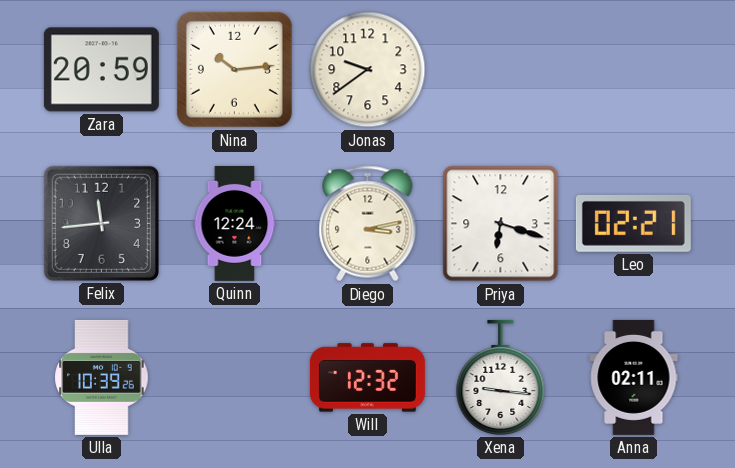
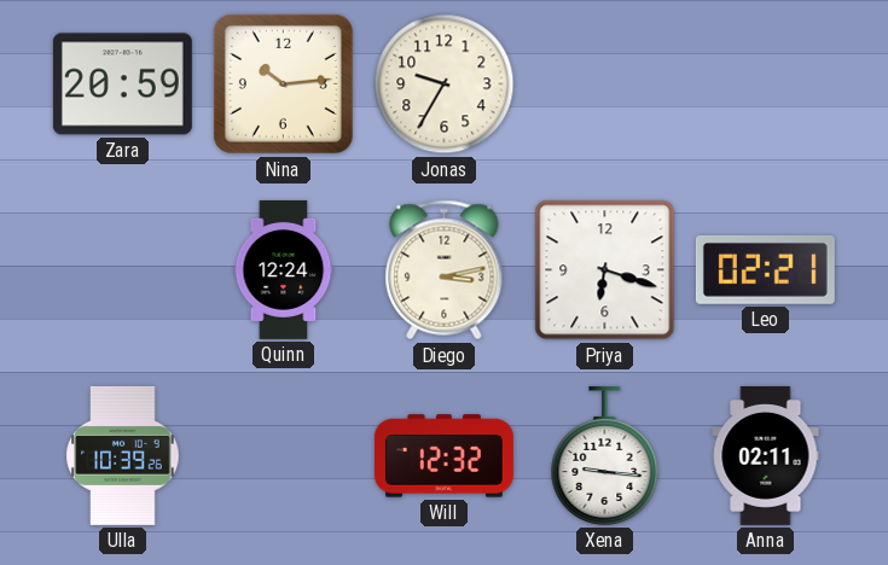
Jonas: 9:39 -> 9:35 (445, 85)
Felix: 11:44 -> none (101, 223)
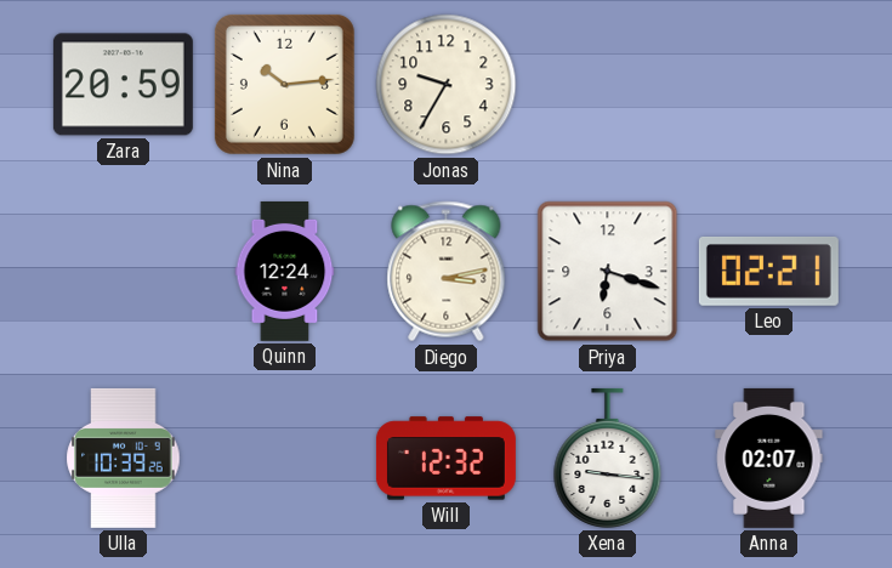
Anna: 02:11 -> 02:07 (769, 458)
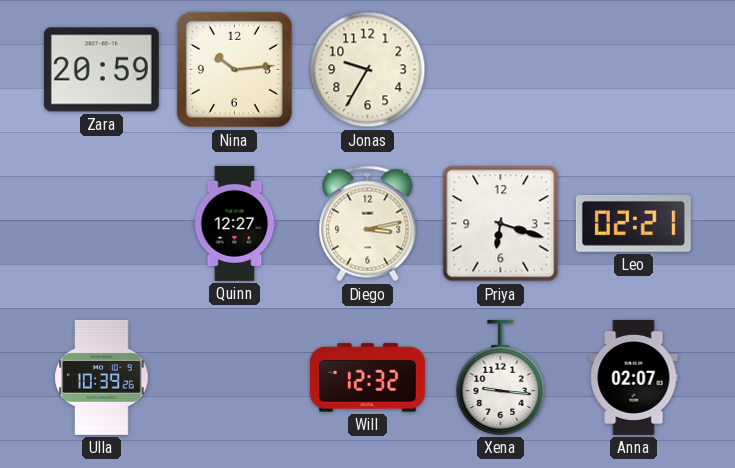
Quinn: 12:24 -> 12:27 (235, 223)
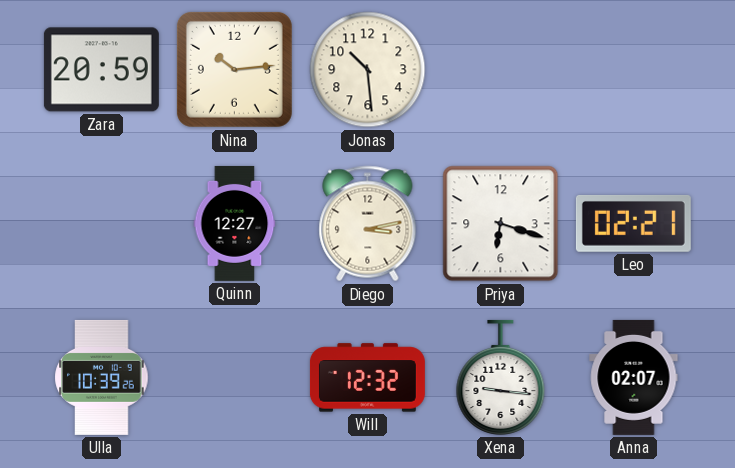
Jonas: 9:35 -> 10:29 (368, 70)
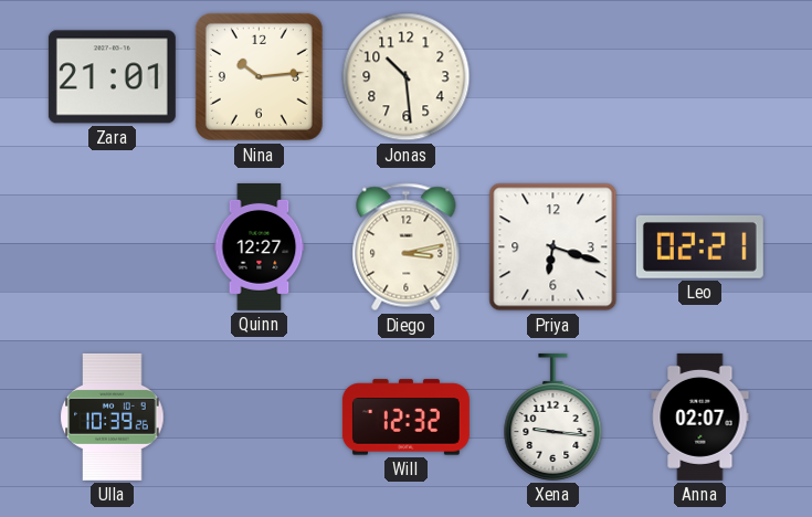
Zara: 20:59 -> 21:01 (112, 77)
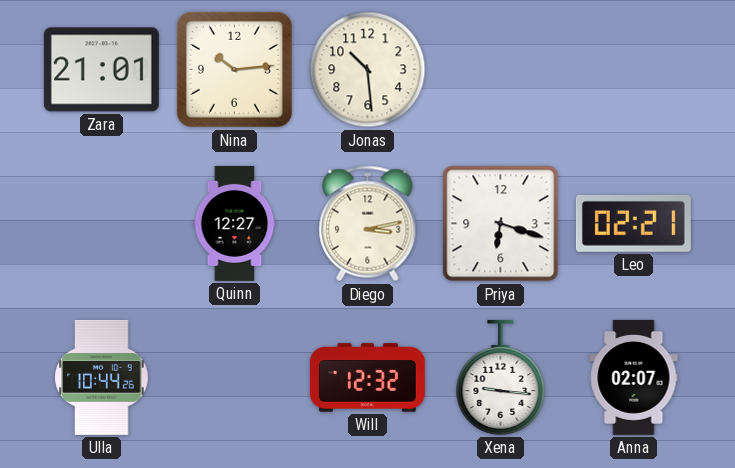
Ulla: 10:39 -> 10:44 (102, 377)
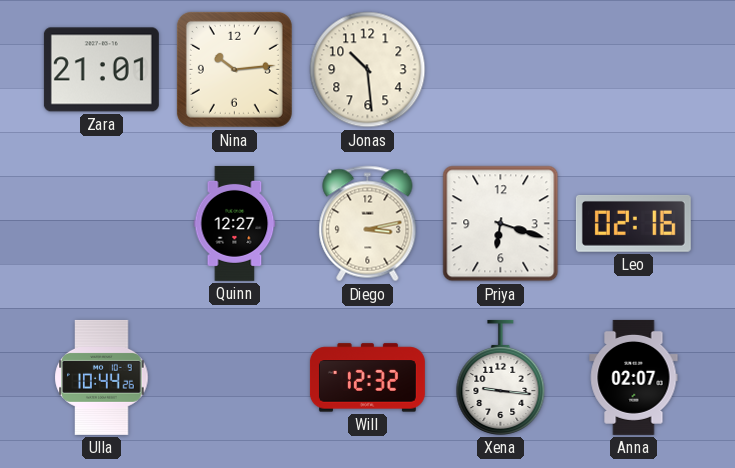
Leo: 02:21 -> 02:16 (633, 224)
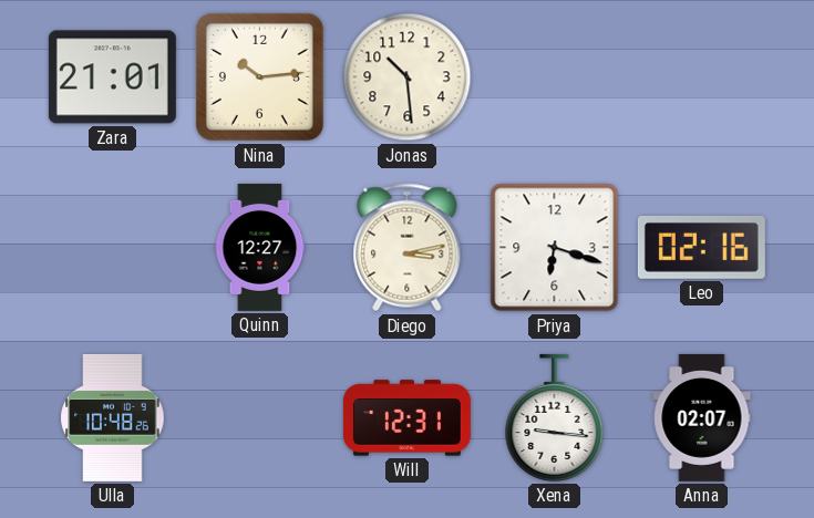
Ulla: 10:44 -> 10:48 (113, 417)
Will: 12:32 -> 12:31 (406, 418)
